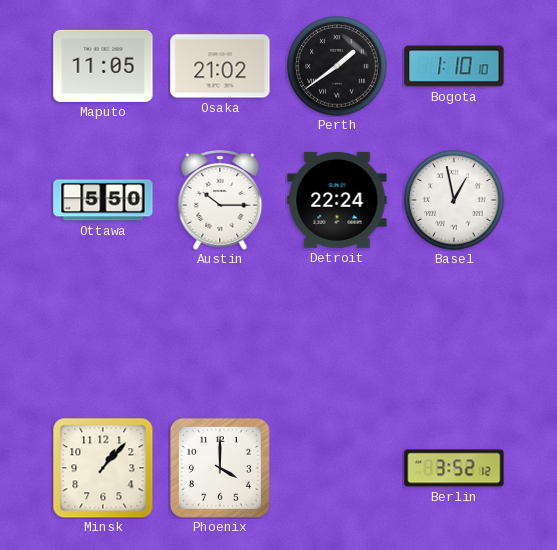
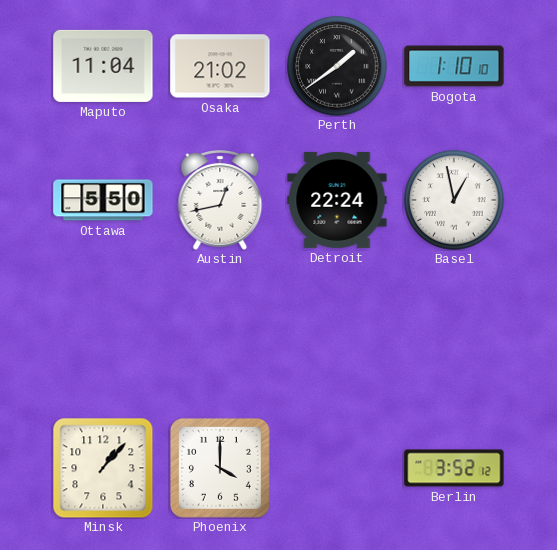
Maputo: 11:05 -> 11:04 (103, 66)
Austin: 10:15 -> 12:43 (220, 200)
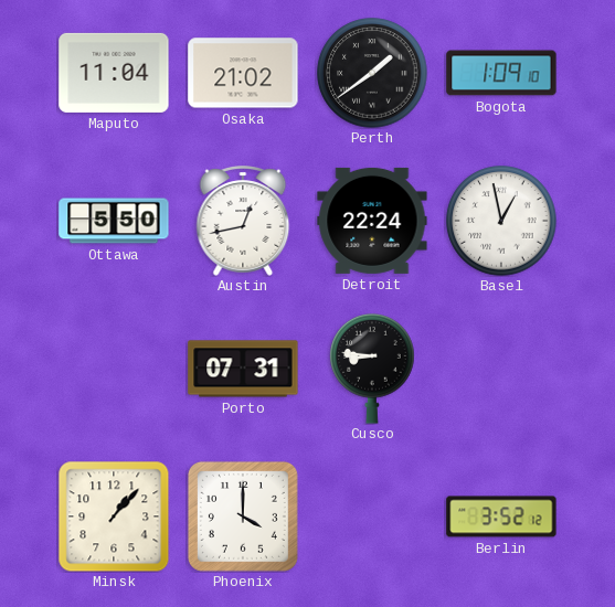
Bogota: 1:10 -> 1:09 (501, 73)
Porto: none -> 07:31 (243, 369)
Cusco: none -> 8:46 (372, 369)
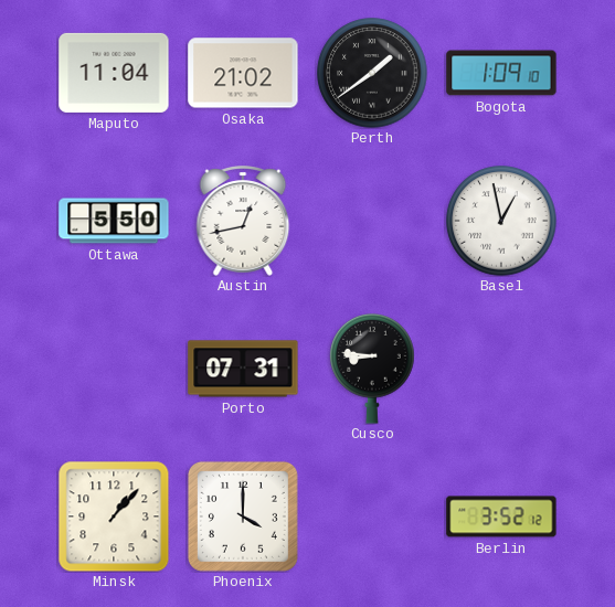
Detroit: 22:24 -> none (372, 221)
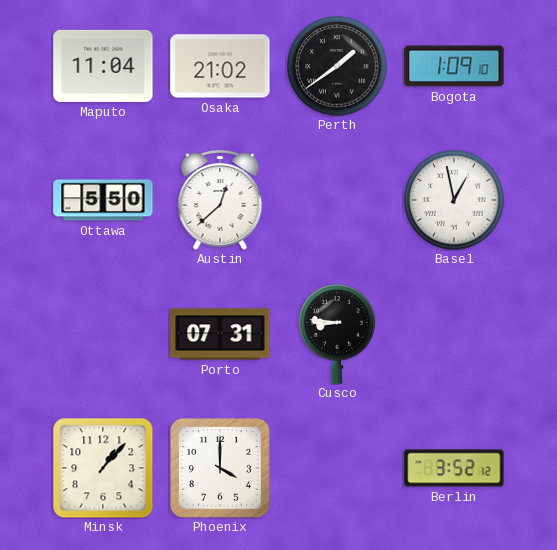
Austin: 12:43 -> 12:38 (220, 200)
